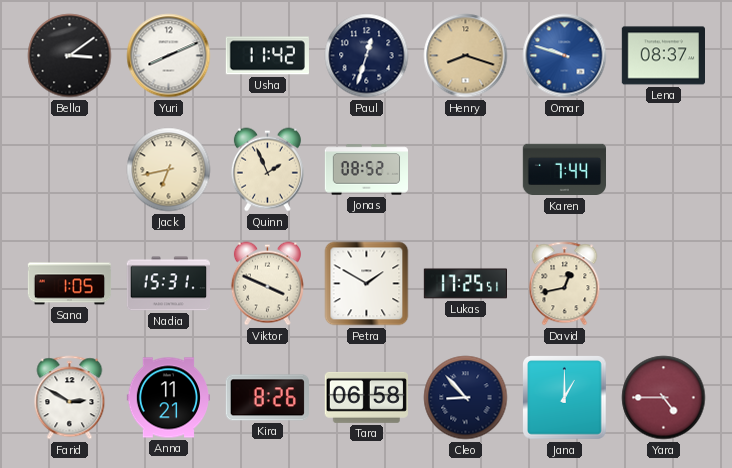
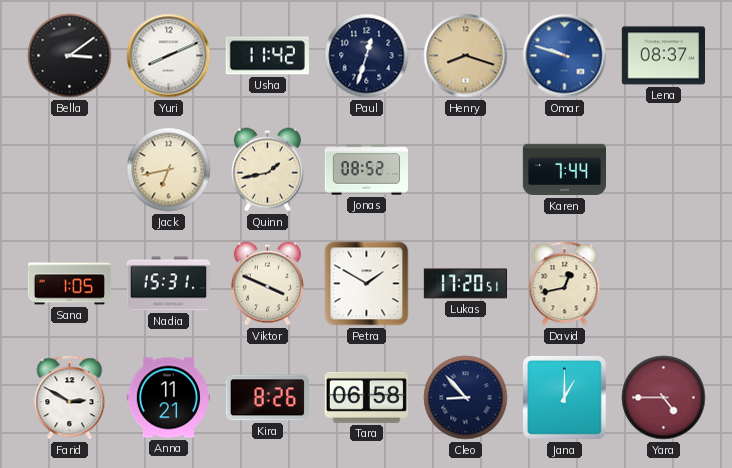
Quinn: 1:56 -> 1:43 (267, 170)
Lukas: 17:25 -> 17:20 (465, 284)
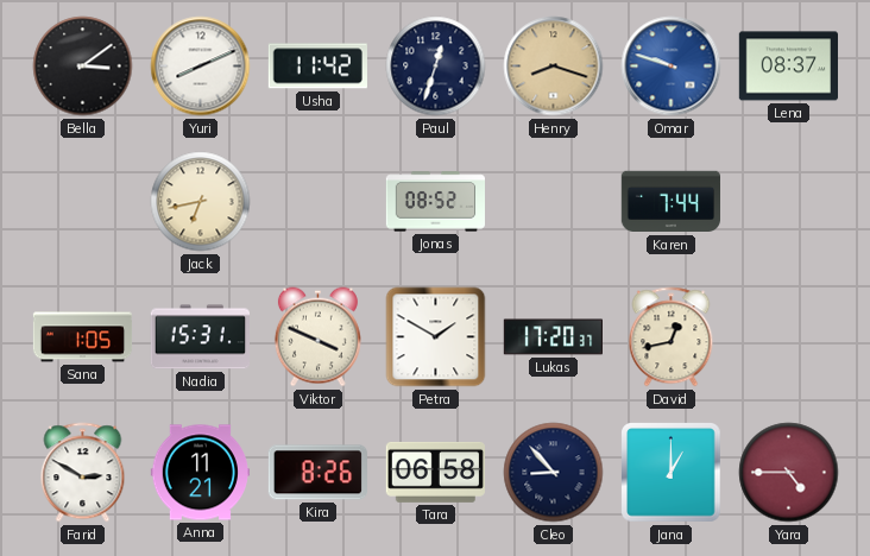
Quinn: 1:43 -> none (267, 170)
Lukas: 17:20:51 -> 17:20:37 (553, 337)
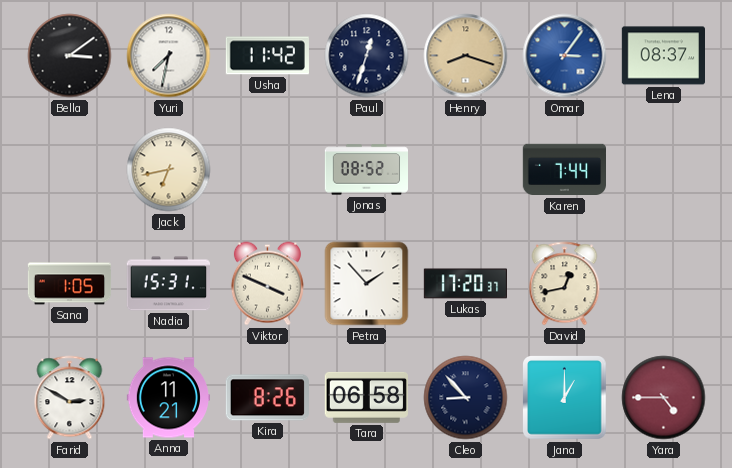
Yuri: 8:11 -> 7:32 (169, 56)
Omar: 9:48 -> 3:06 (565, 56)
Petra: 1:50 -> 1:53 (367, 284)
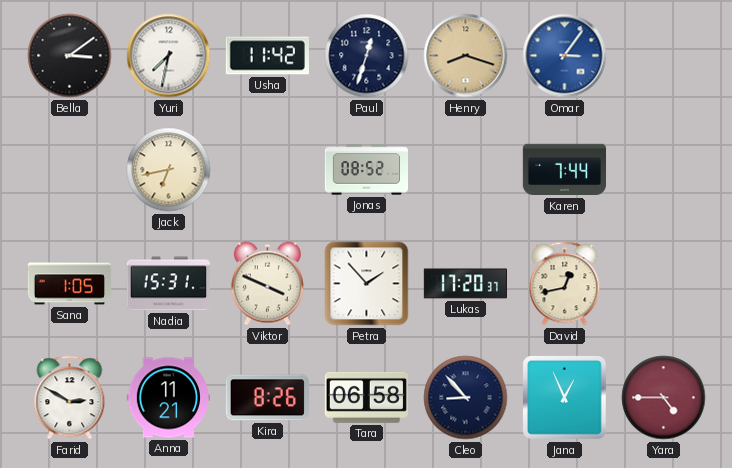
Lena: 08:37 -> none (663, 56)
Jana: 1:00 -> 12:56 (565, 398)
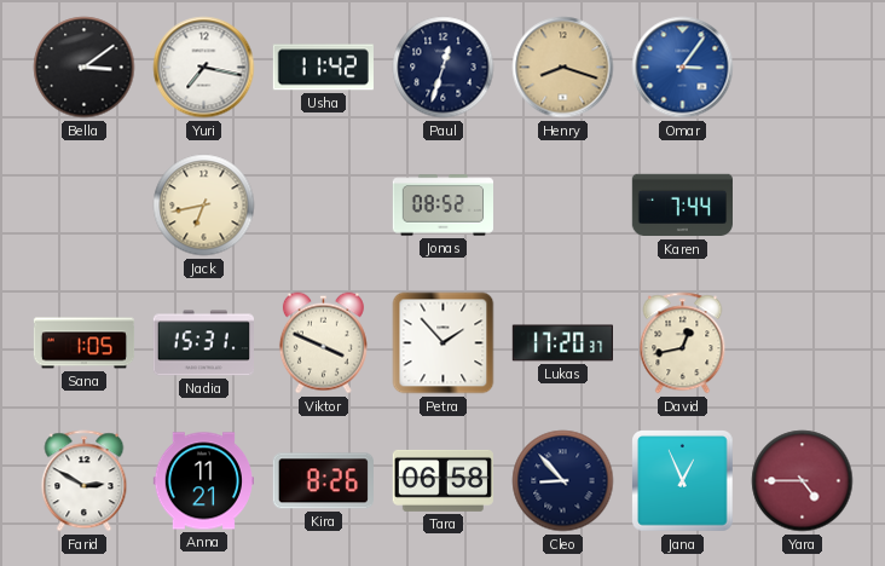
Yuri: 7:32 -> 7:17 (204, 68)
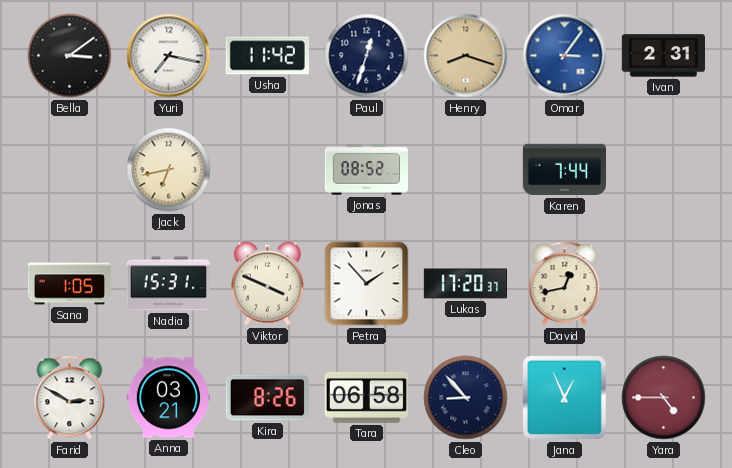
Ivan: none -> 2:31 (663, 56)
Anna: 11:21 -> 03:21 (168, 398)
